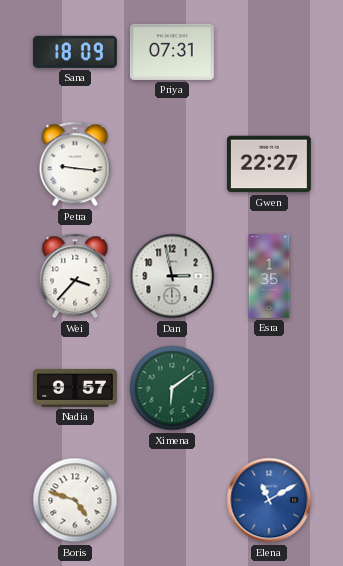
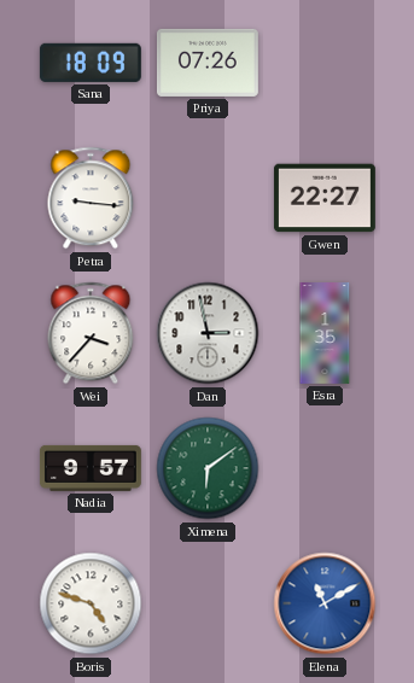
Priya: 07:31 -> 07:26 (208, 63)
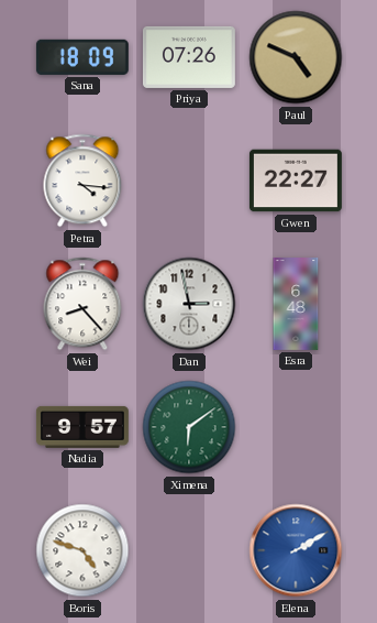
Paul: none -> 4:49 (296, 57)
Petra: 9:16 -> 4:16 (82, 181)
Wei: 3:37 -> 8:23 (82, 304)
Esra: 1:35 -> 6:48 (296, 305)
Elena: 11:10 -> 2:10 (296, 550)
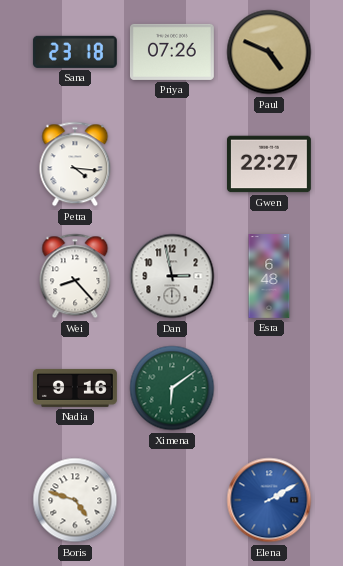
Sana: 18:09 -> 23:18 (75, 52)
Nadia: 9:57 -> 9:16 (75, 388)
